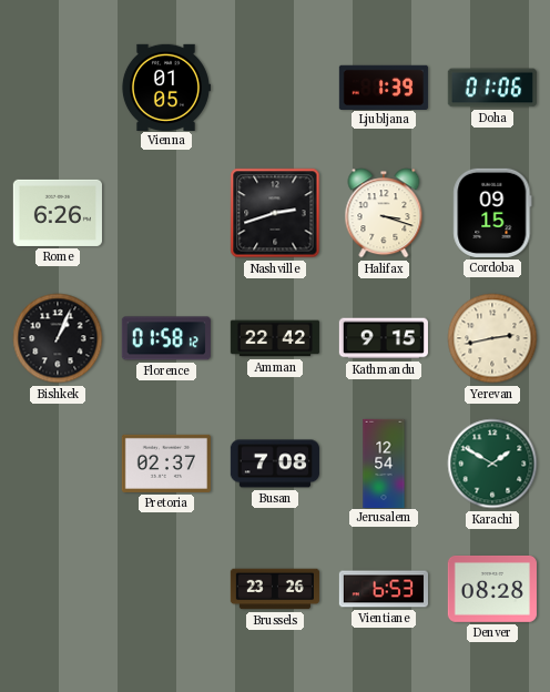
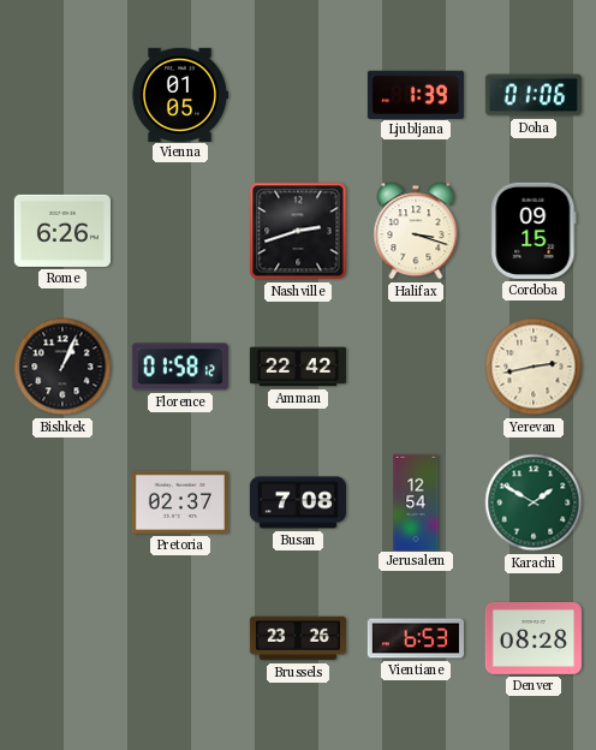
Kathmandu: 9:15 -> none (384, 338)
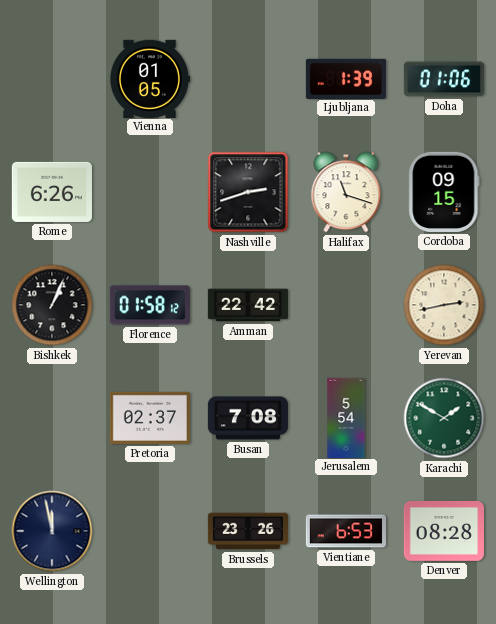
Halifax: 3:18 -> 11:18 (346, 192)
Jerusalem: 12:54 -> 5:54 (346, 417)
Wellington: none -> 11:58 (52, 531)
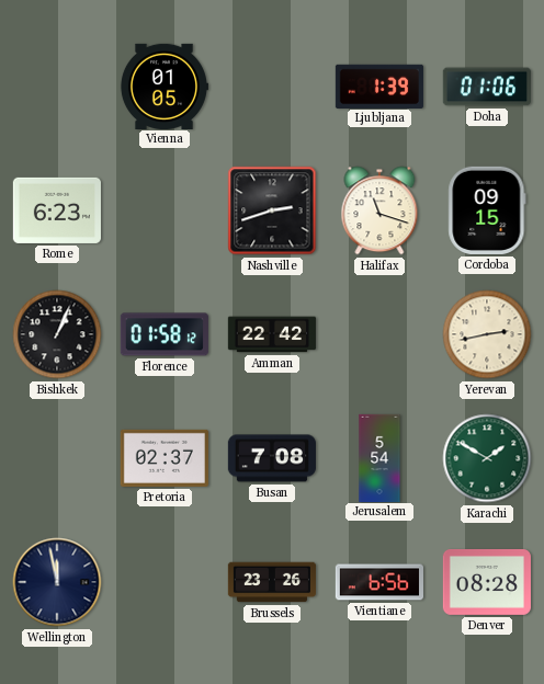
Rome: 6:26 -> 6:23 (57, 210)
Vientiane: 6:53 -> 6:56 (378, 582)
